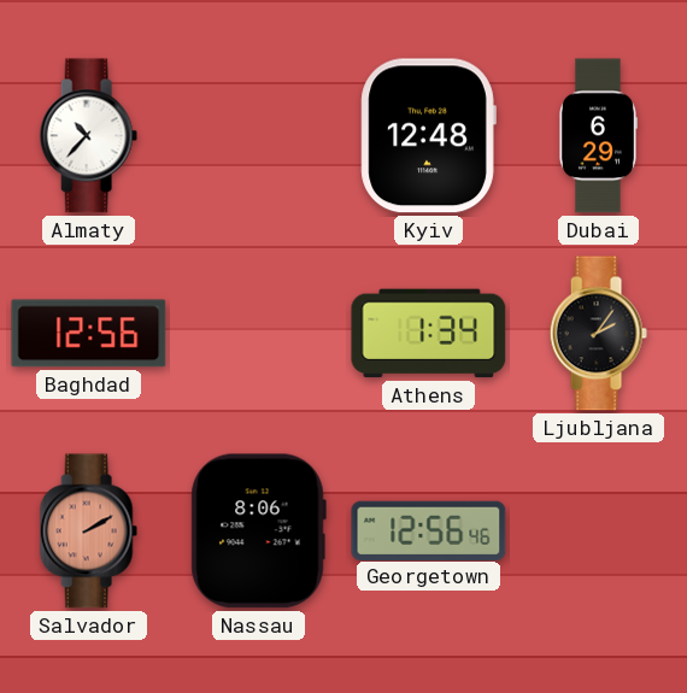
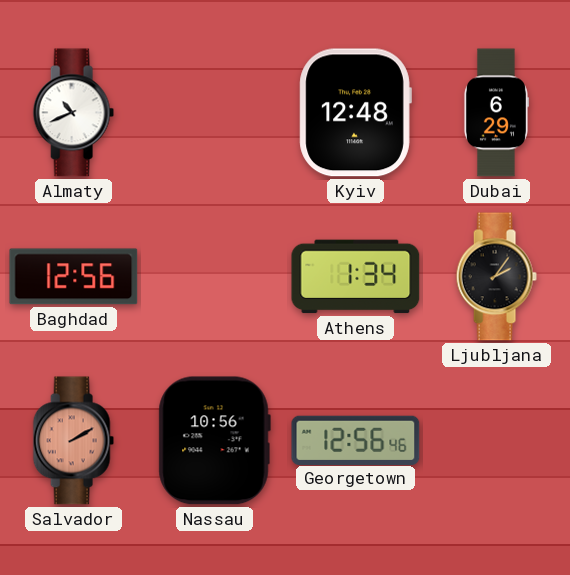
Almaty: 10:37 -> 10:41 (73, 113)
Nassau: 8:06 -> 10:56 (214, 441)
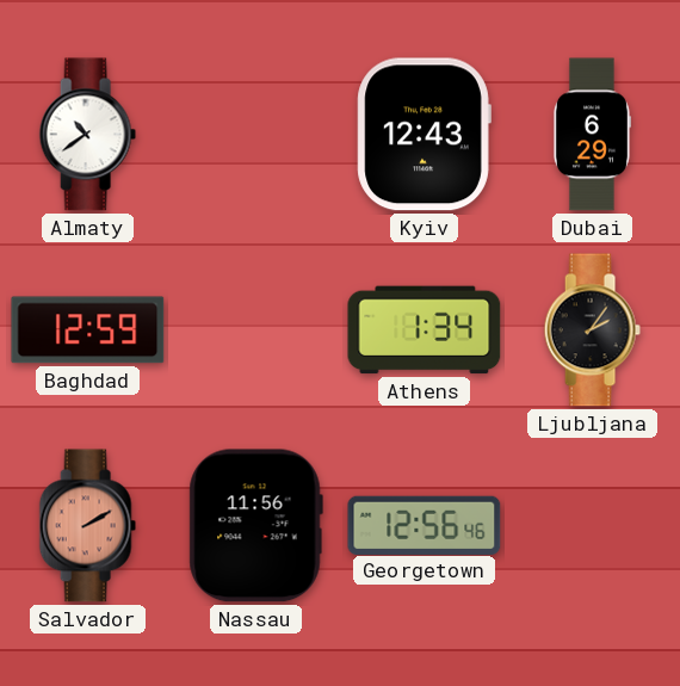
Almaty: 10:41 -> 10:39 (87, 135)
Kyiv: 12:48 -> 12:43 (424, 135)
Baghdad: 12:56 -> 12:59 (88, 330)
Nassau: 10:56 -> 11:56 (255, 526)
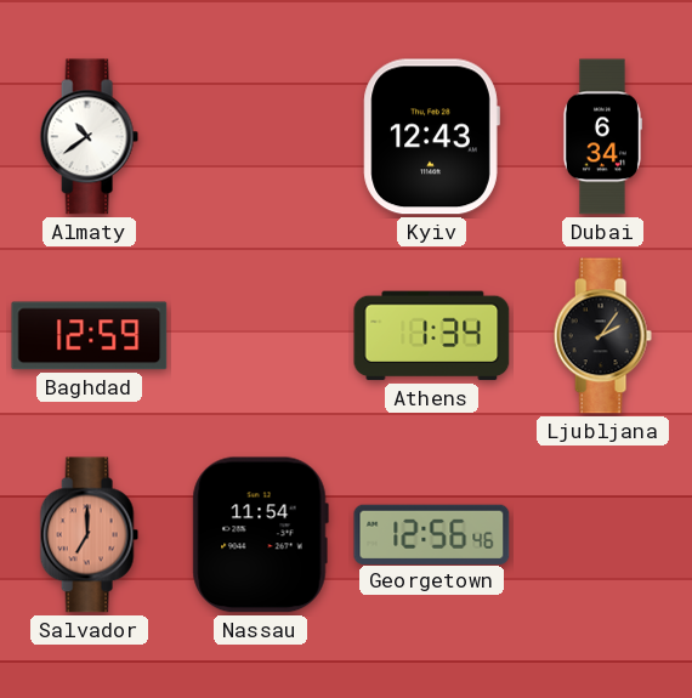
Dubai: 6:29 -> 6:34 (602, 137)
Salvador: 2:10 -> 7:00 (89, 535)
Nassau: 11:56 -> 11:54 (260, 535)
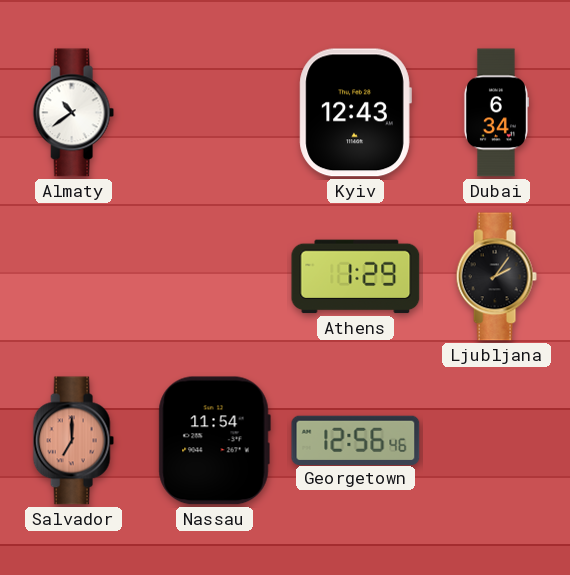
Baghdad: 12:59 -> none (90, 336)
Athens: 1:34 -> 1:29 (356, 277)
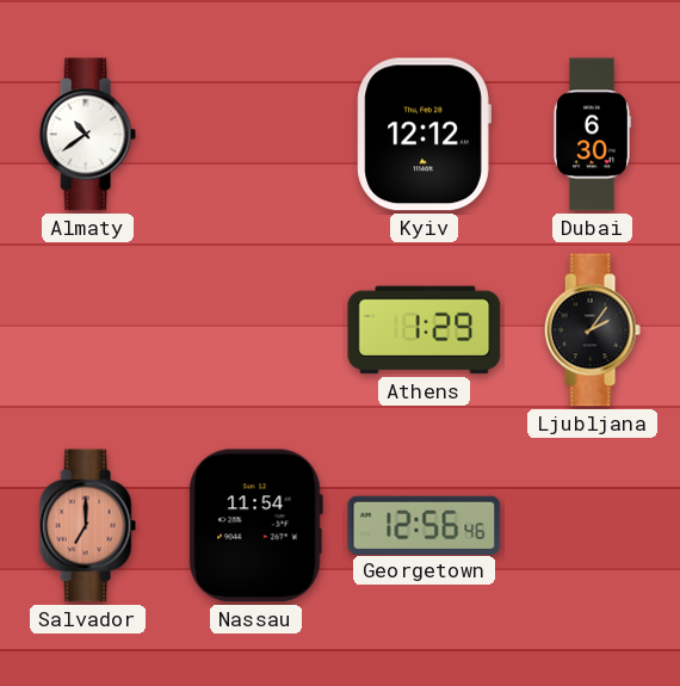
Kyiv: 12:43 -> 12:12 (424, 135)
Dubai: 6:34 -> 6:30 (592, 135)
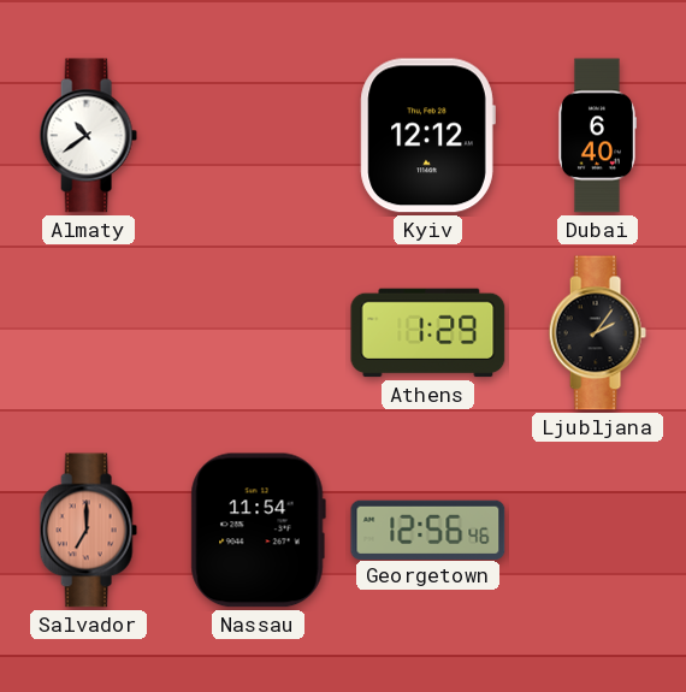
Dubai: 6:30 -> 6:40 (597, 136)
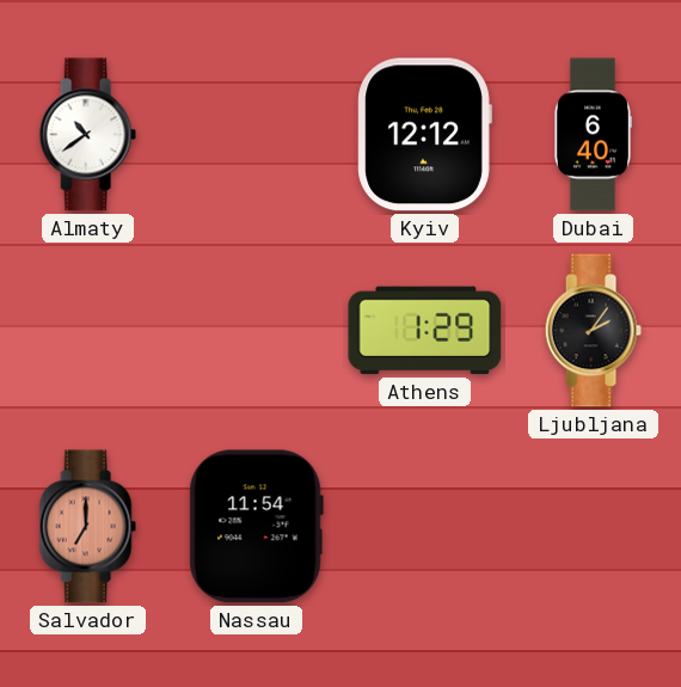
Georgetown: 12:56 -> none (428, 530)
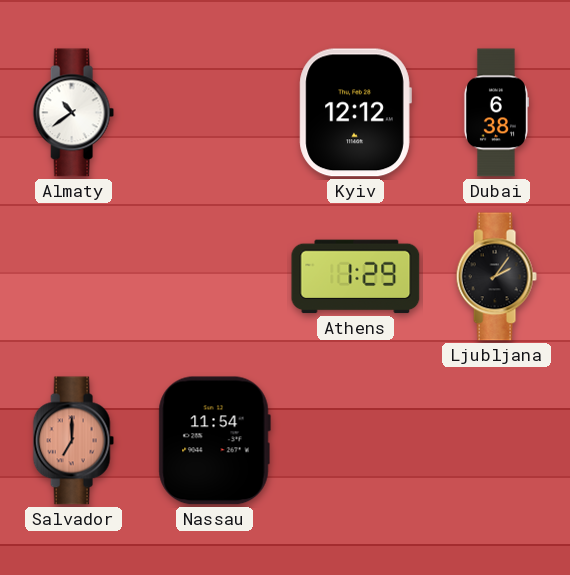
Dubai: 6:40 -> 6:38 (496, 113)
